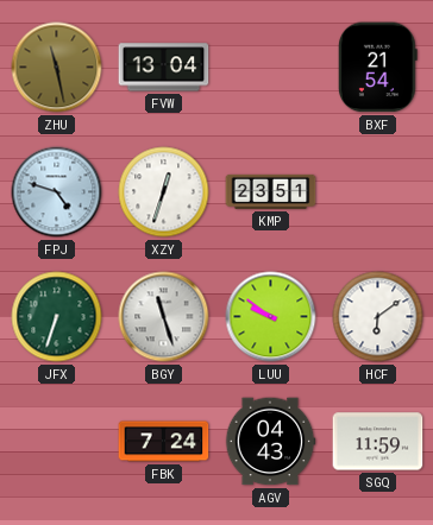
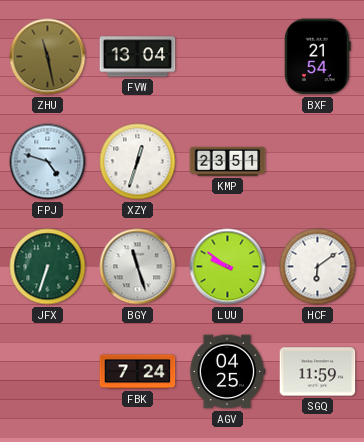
AGV: 04:43 -> 04:25 (227, 372)
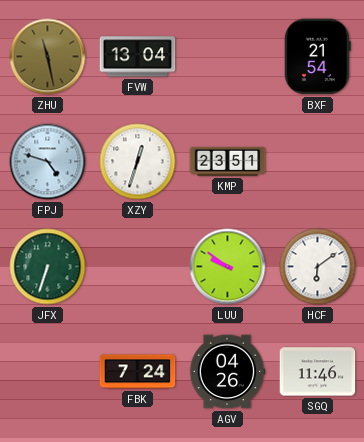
BGY: 11:27 -> none (138, 267)
AGV: 04:25 -> 04:26 (227, 372)
SGQ: 11:59 -> 11:46 (318, 372)
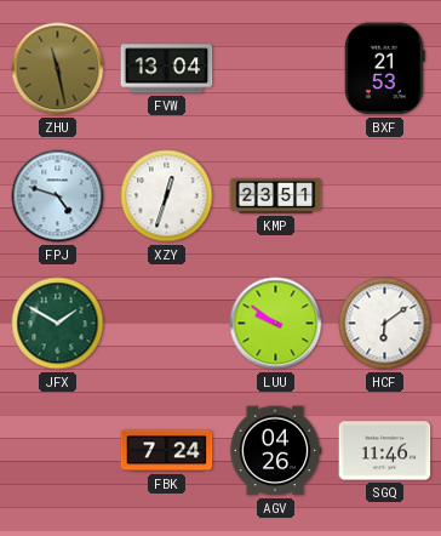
BXF: 21:54 -> 21:53 (384, 69)
JFX: 6:33 -> 1:50 (58, 324)
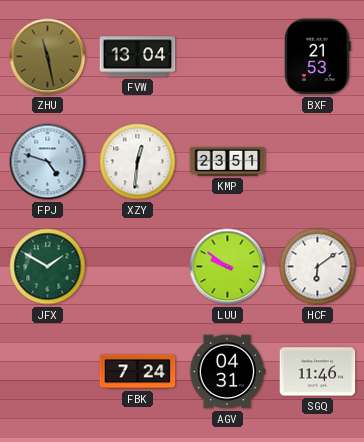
XZY: 12:33 -> 12:31 (138, 162)
AGV: 04:26 -> 04:31 (227, 372)
